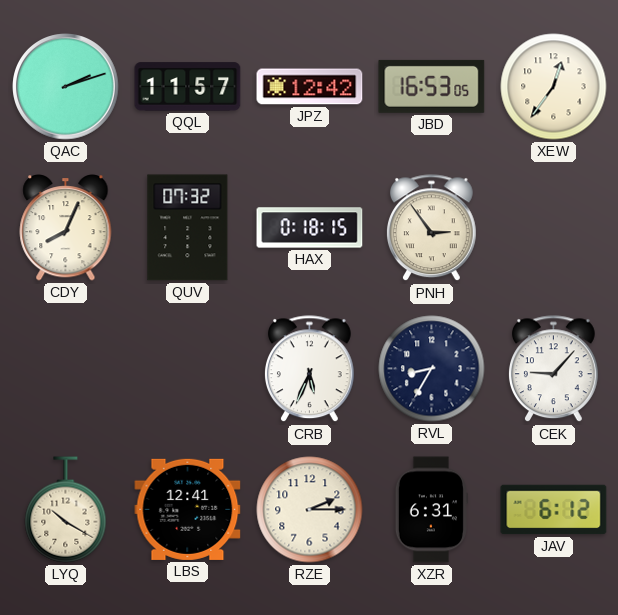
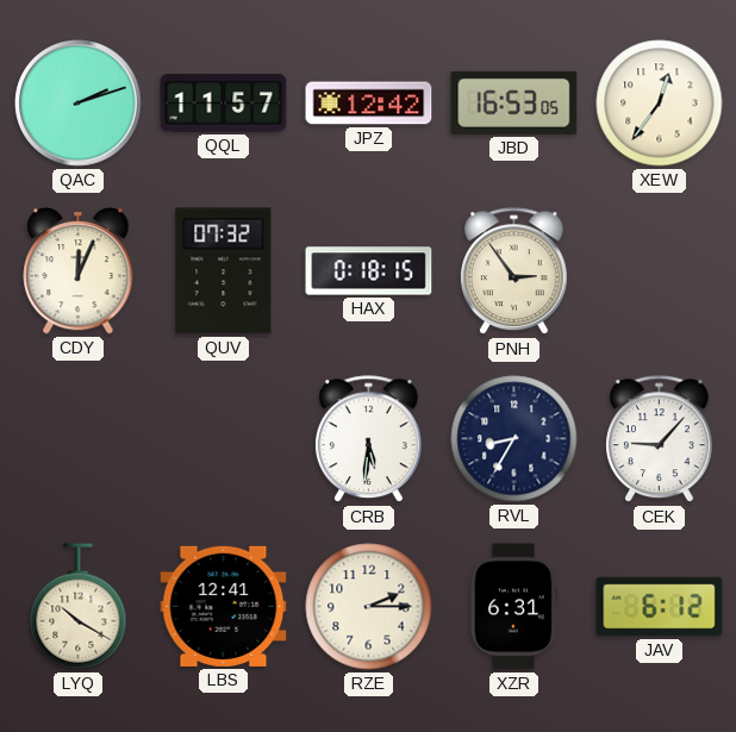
CDY: 8:04 -> 12:04 (79, 271)
CRB: 5:34 -> 5:31 (368, 439)
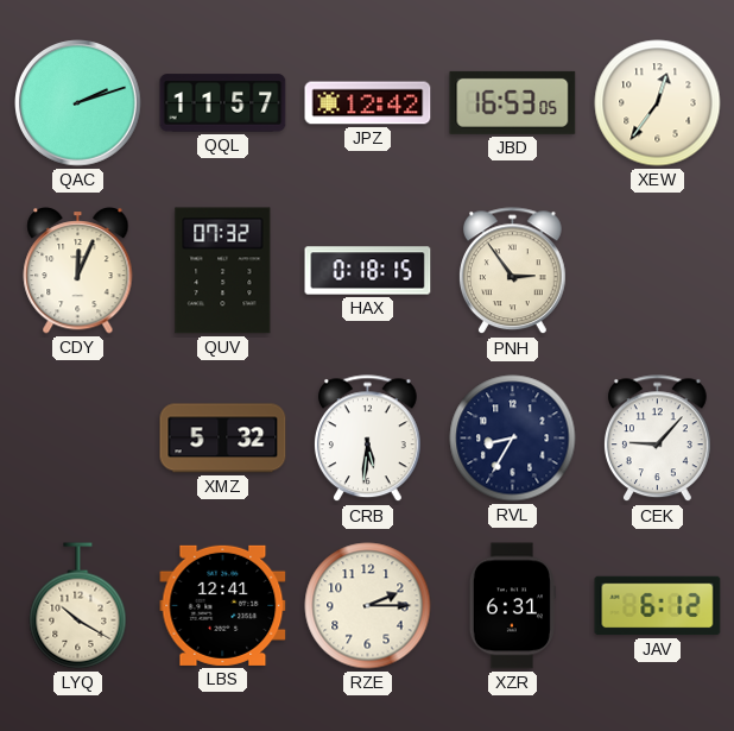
XMZ: none -> 5:32 (223, 439)
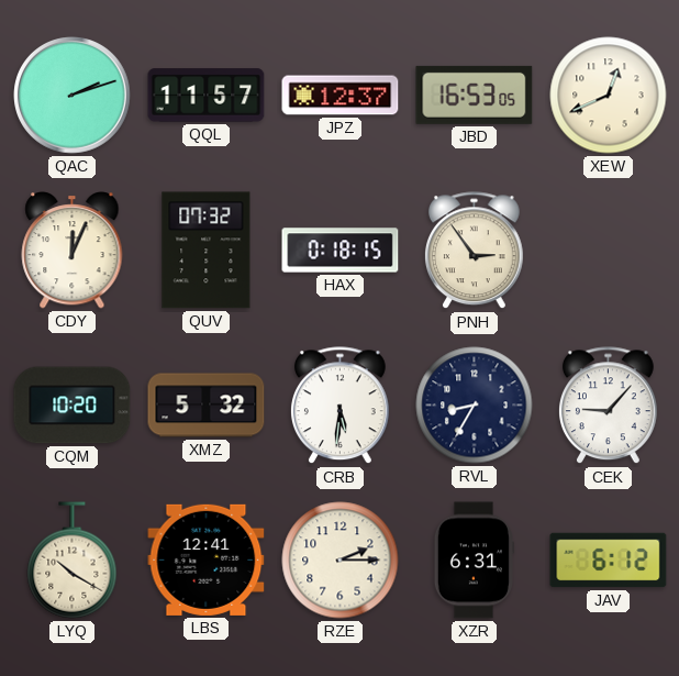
JPZ: 12:42 -> 12:37 (341, 96)
XEW: 12:36 -> 12:41 (609, 96)
CQM: none -> 10:20 (73, 406)
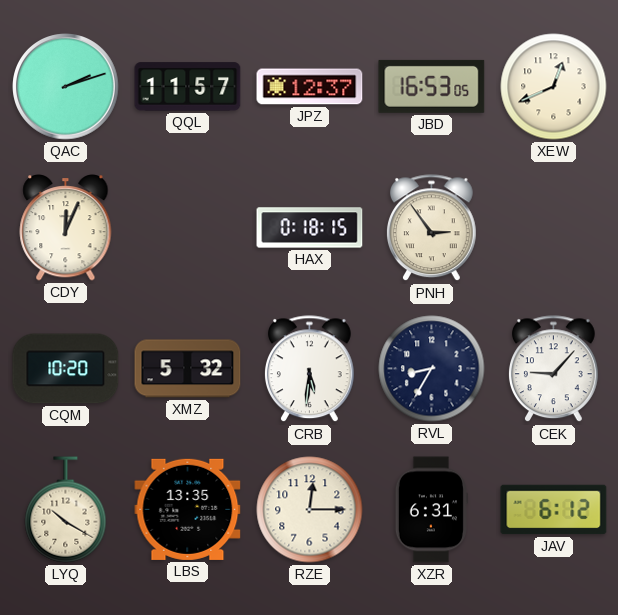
QUV: 07:32 -> none (207, 251)
LBS: 12:41 -> 13:35 (188, 509)
RZE: 2:15 -> 12:15 (310, 510)
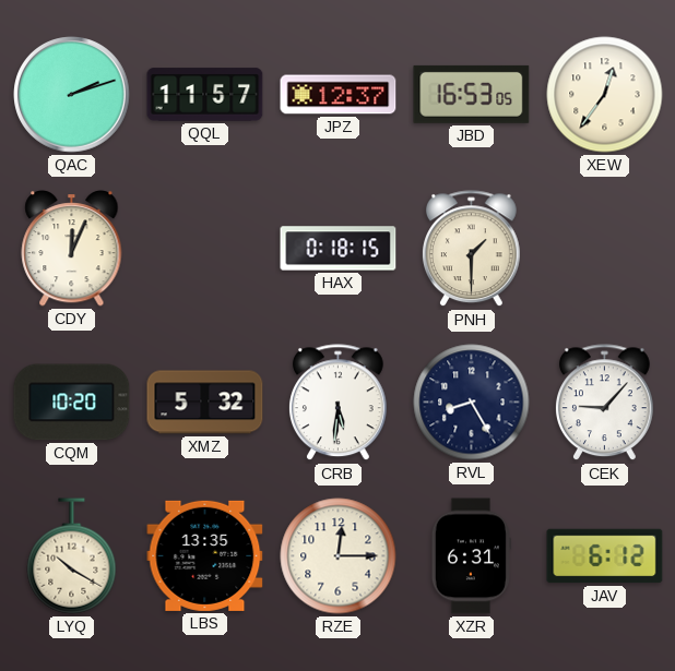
XEW: 12:41 -> 12:36 (605, 95)
PNH: 2:54 -> 1:30 (471, 249)
RVL: 8:35 -> 8:25 (472, 403)
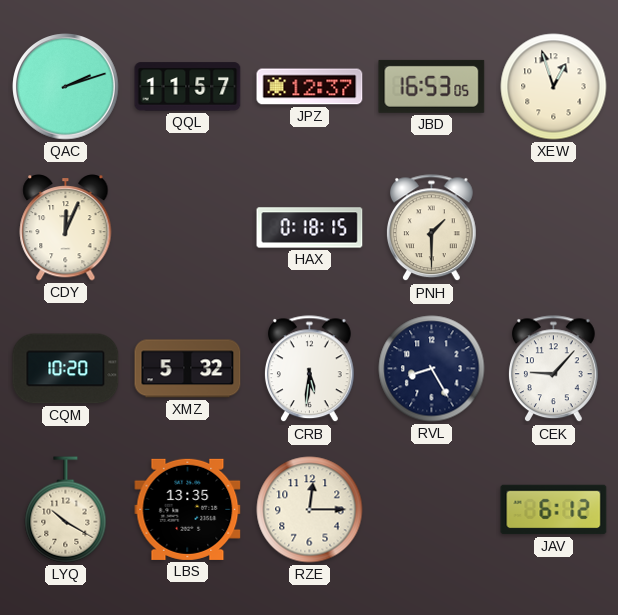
XEW: 12:36 -> 12:57 (554, 87)
XZR: 6:31 -> none (471, 556)
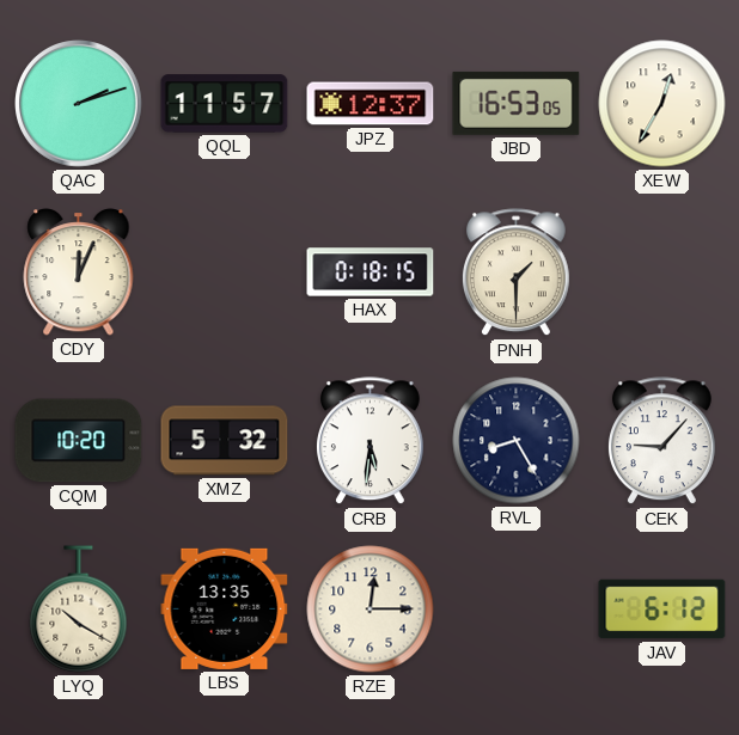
XEW: 12:57 -> 12:35 (662, 104)
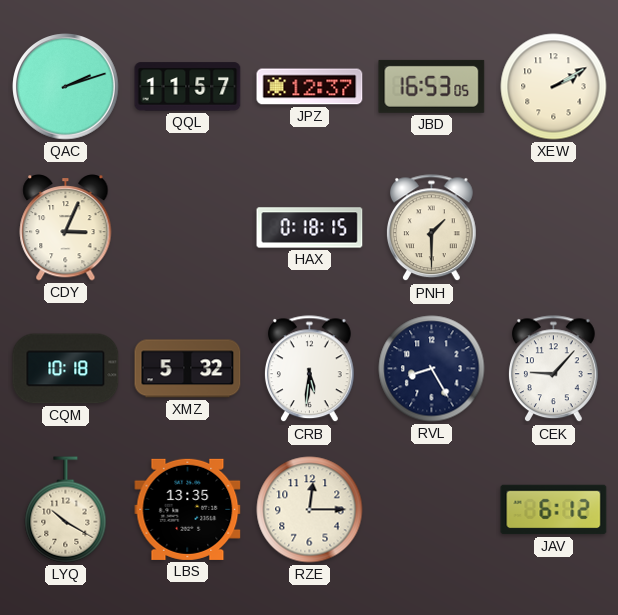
XEW: 12:35 -> 2:10 (554, 87)
CDY: 12:04 -> 3:04 (66, 228)
CQM: 10:20 -> 10:18 (66, 369)
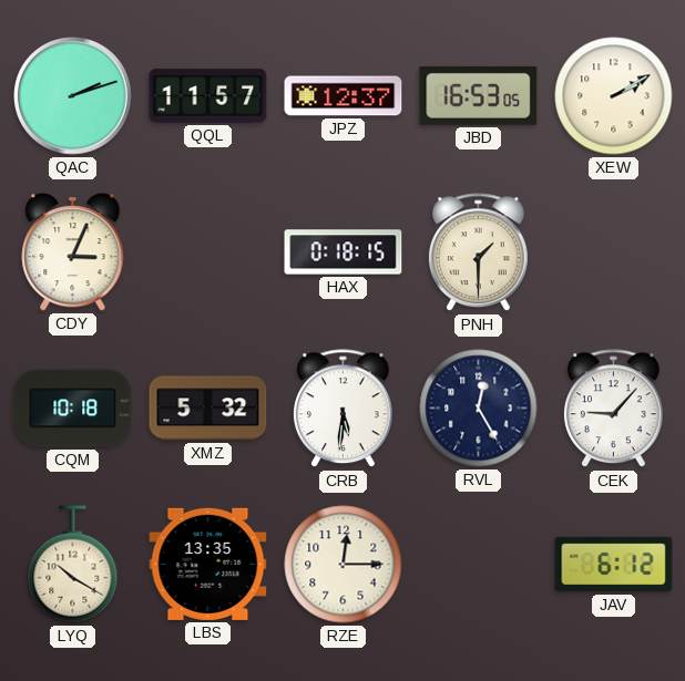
RVL: 8:25 -> 12:25 (479, 409)
